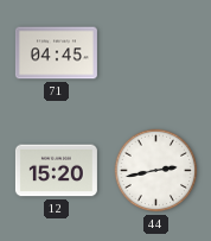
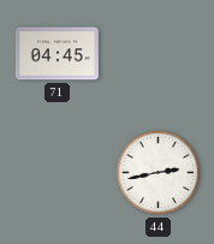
12: 15:20 -> none (56, 171)
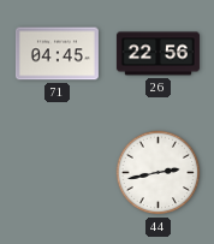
26: none -> 22:56 (157, 54)
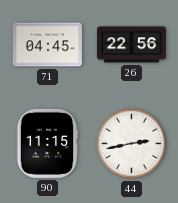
90: none -> 11:15 (47, 143)
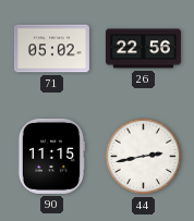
71: 04:45 -> 05:02 (51, 49)
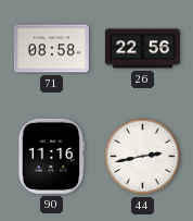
71: 05:02 -> 08:58 (51, 49)
90: 11:15 -> 11:16 (51, 156)
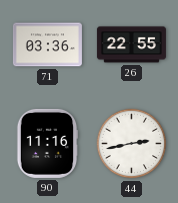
71: 08:58 -> 03:36 (47, 45)
26: 22:56 -> 22:55 (131, 45)
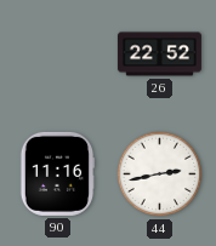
71: 03:36 -> none (47, 45)
26: 22:55 -> 22:52 (159, 55)
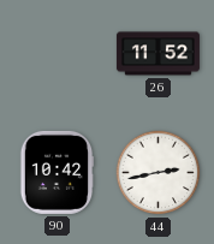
26: 22:52 -> 11:52 (157, 54)
90: 11:16 -> 10:42 (57, 172)
